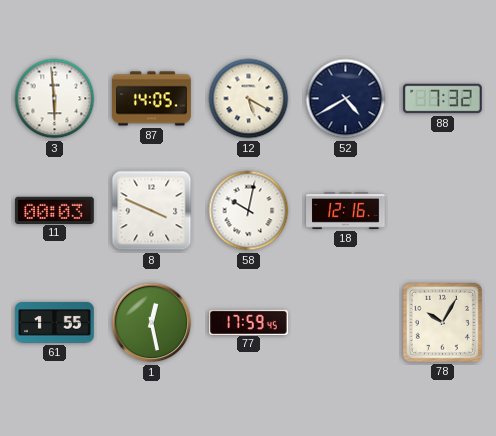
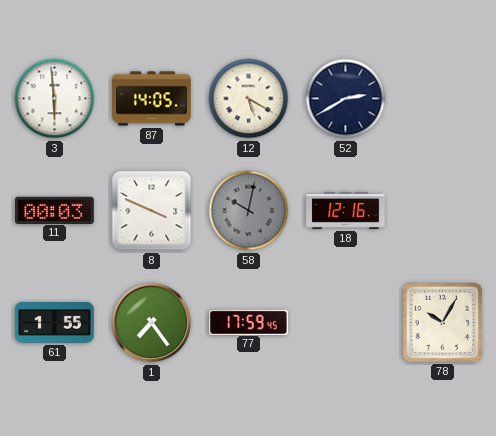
52: 4:40 -> 2:40 (346, 99)
88: 7:32 -> none (443, 99)
58 dial: white -> grey (249, 211)
1: 12:28 -> 7:24 (152, 323)
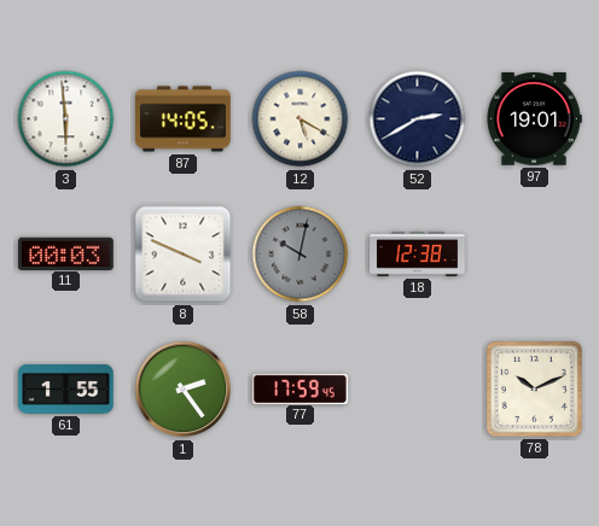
97: none -> 19:01 (534, 119)
18: 12:16 -> 12:38 (418, 255)
1: 7:24 -> 2:24 (184, 390)
78: 10:05 -> 10:11 (534, 388)
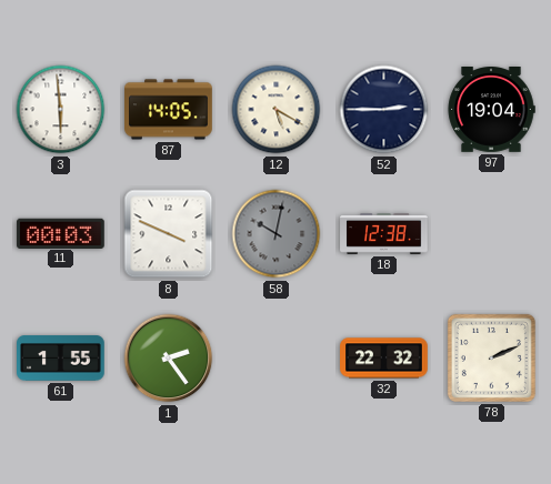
52: 2:40 -> 2:45 (384, 110)
97: 19:01 -> 19:04 (491, 110)
77: 17:59 -> none (301, 388)
32: none -> 22:32 (384, 359)
78: 10:11 -> 2:11 (491, 357)
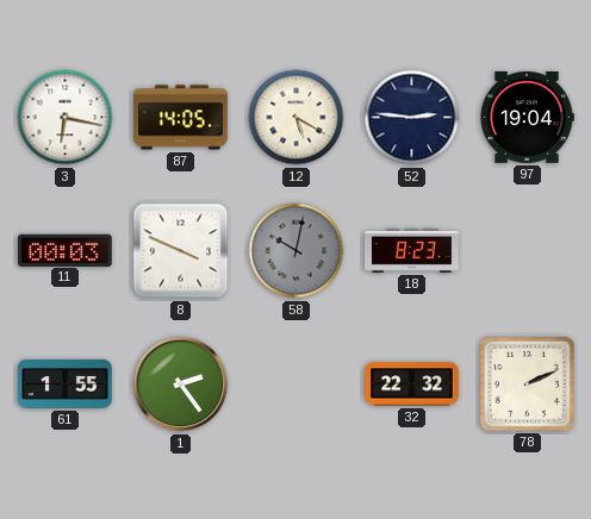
3: 5:59 -> 6:17 (66, 118)
52: 2:45 -> 2:46 (412, 118)
18: 12:38 -> 8:23 (412, 251)
